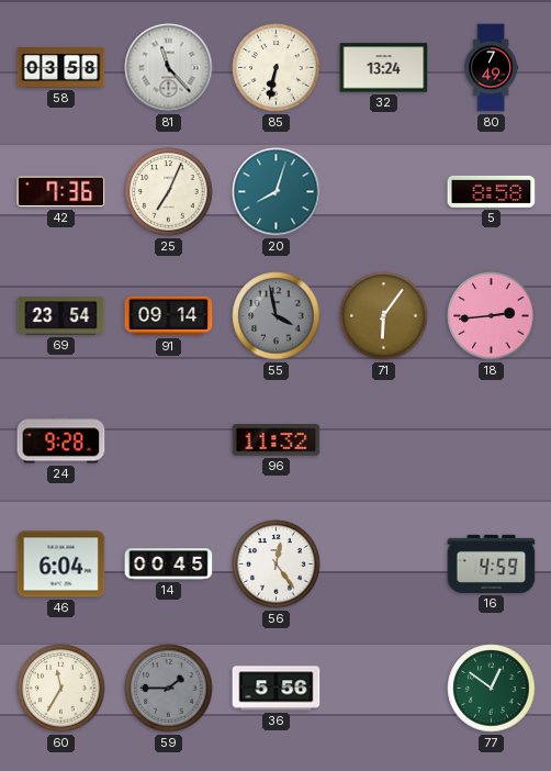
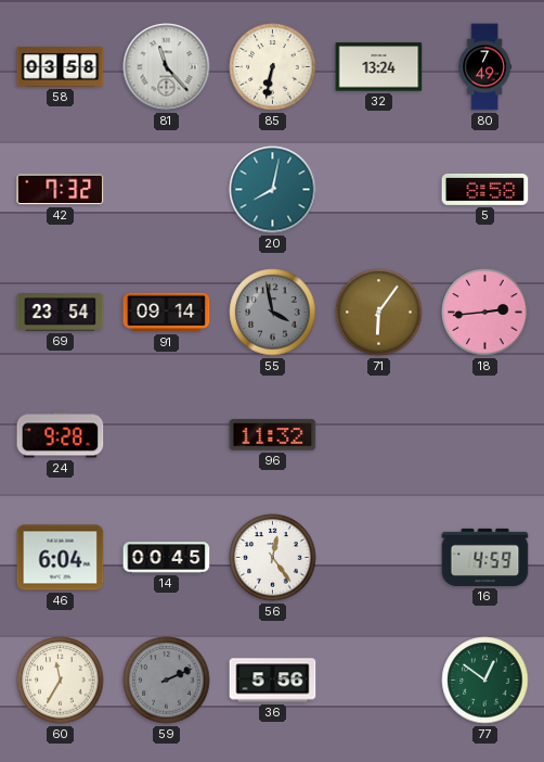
42: 7:36 -> 7:32 (61, 190)
25: 7:04 -> none (169, 192)
20: 8:03 -> 8:02 (273, 190)
59: 1:45 -> 2:11 (167, 681)
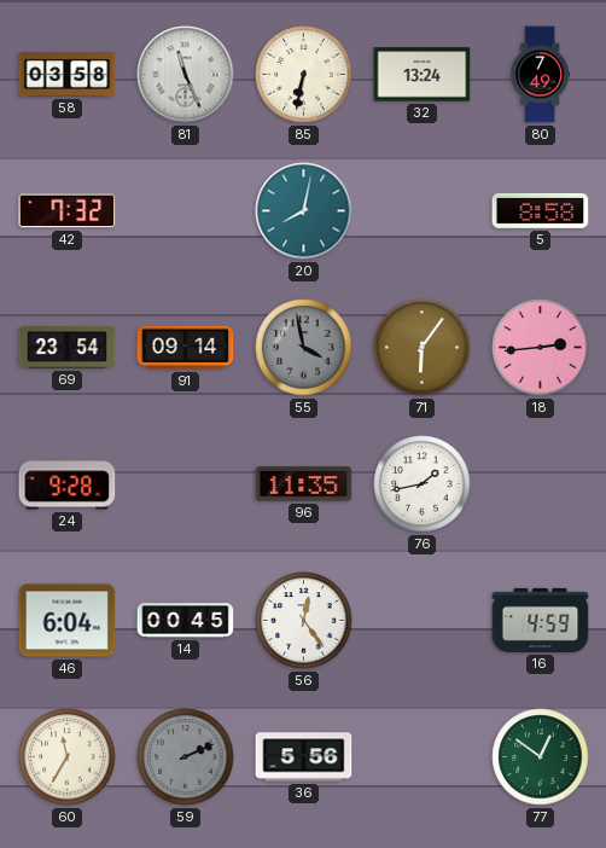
81: 11:23 -> 11:26 (186, 75)
96: 11:32 -> 11:35 (304, 484)
76: none -> 1:43 (423, 484)
